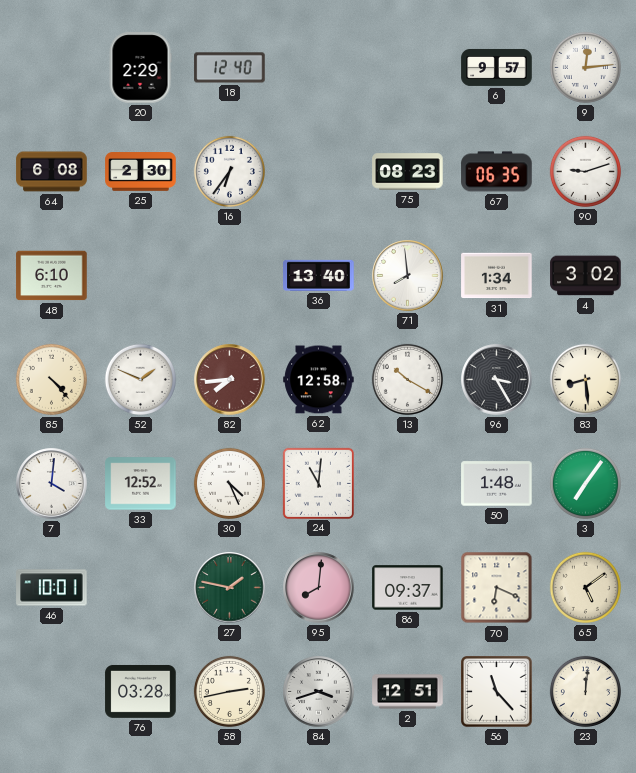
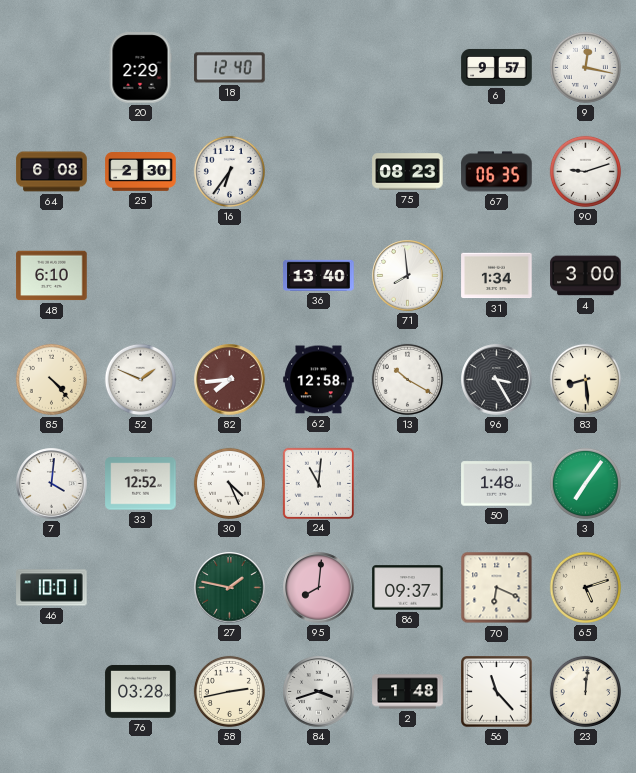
9: 12:14 -> 12:17 (585, 67)
4: 3:02 -> 3:00 (586, 276)
65: 5:09 -> 5:12 (585, 587)
2: 12:51 -> 1:48 (408, 692)
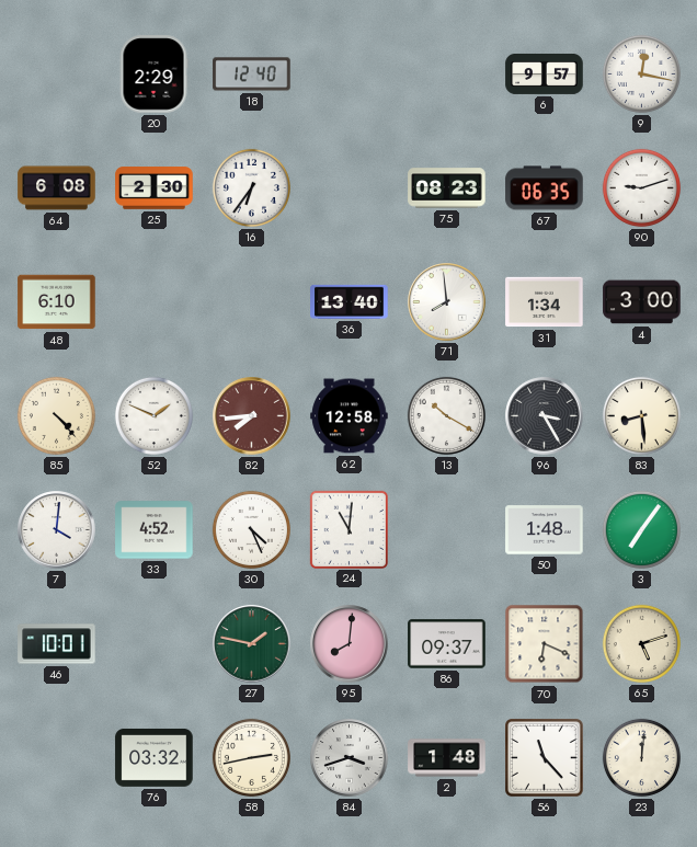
33: 12:52 -> 4:52 (155, 530)
76: 03:28 -> 03:32 (155, 757)
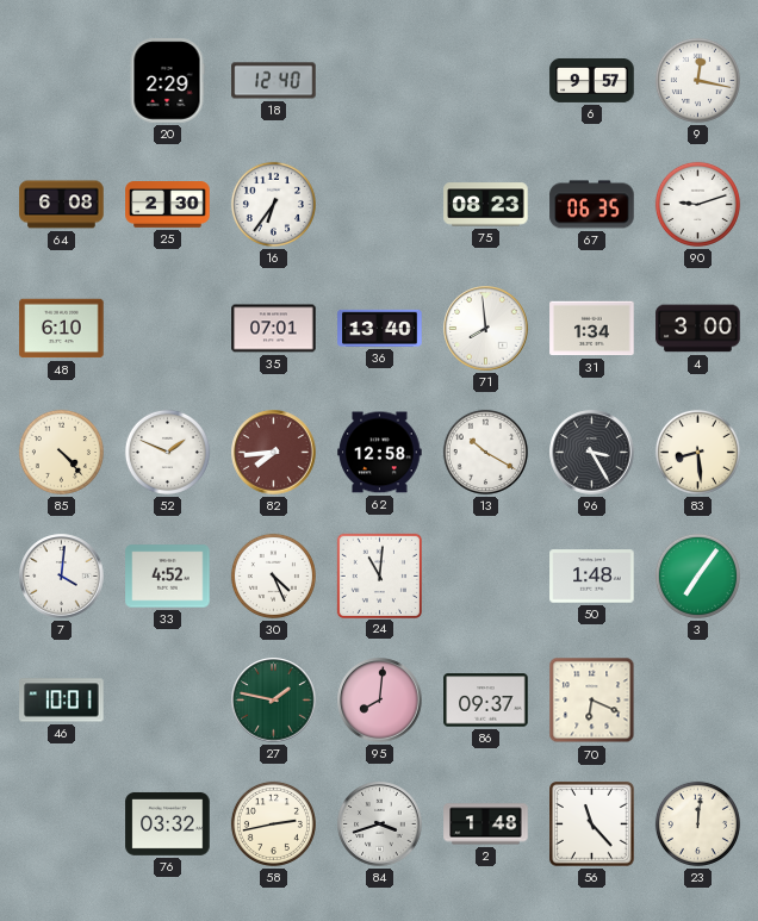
35: none -> 07:01 (274, 329)
65: 5:12 -> none (641, 643)
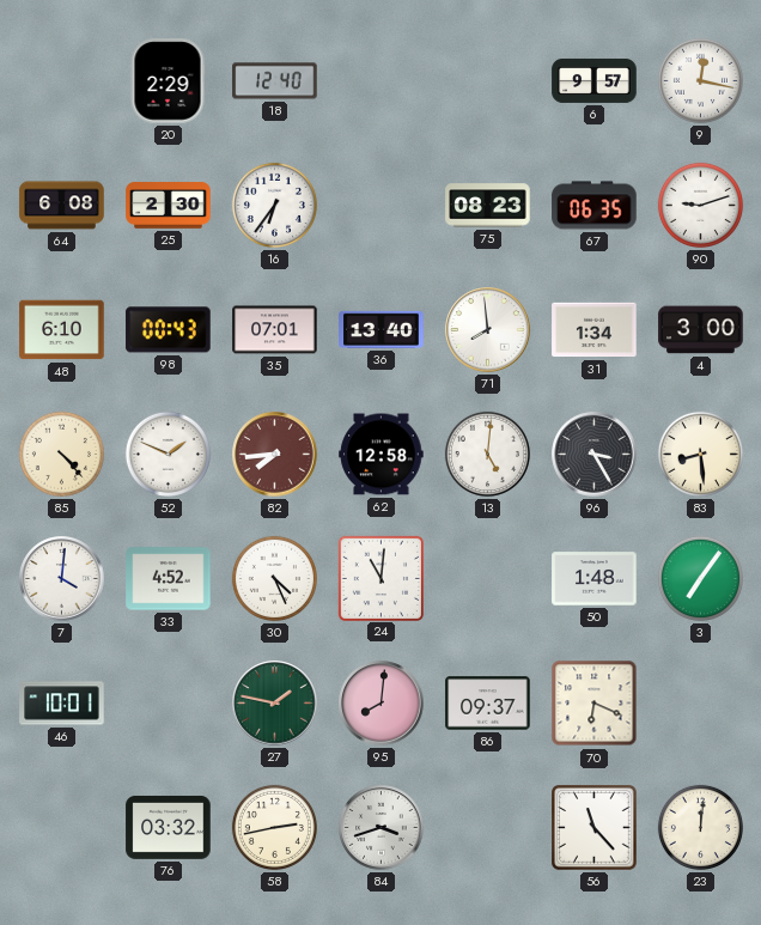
98: none -> 00:43 (169, 330)
13: 10:20 -> 5:01 (487, 454)
2: 1:48 -> none (486, 824)
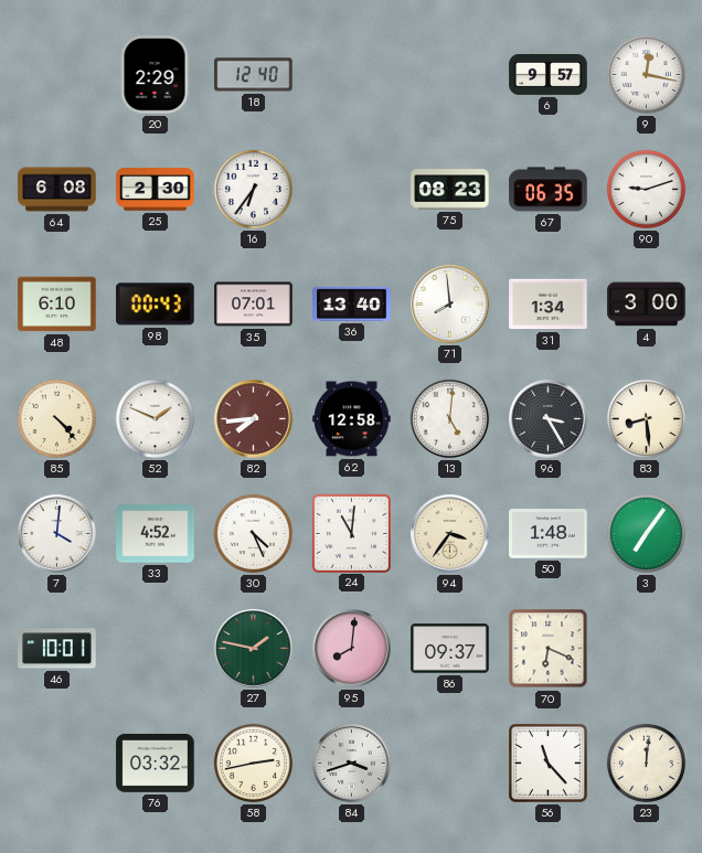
94: none -> 3:36 (450, 534)
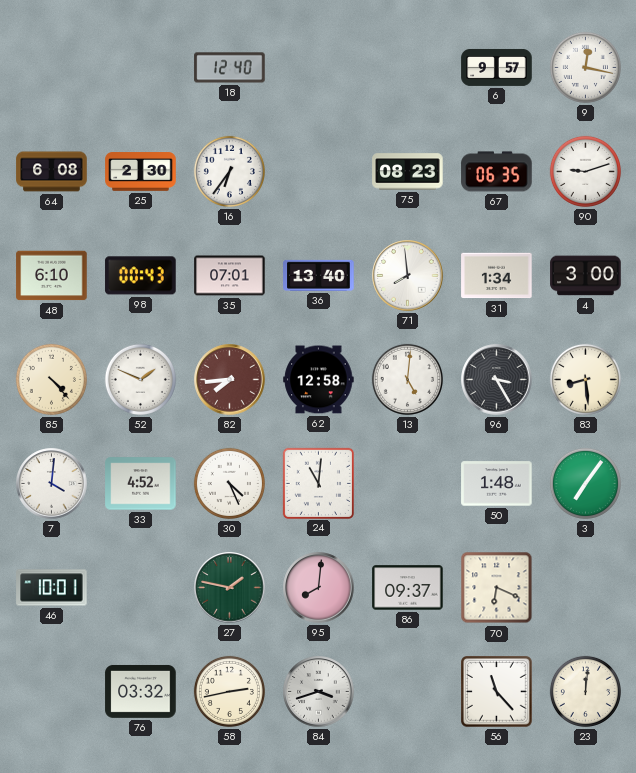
20: 2:29 -> none (155, 75)
94: 3:36 -> none (450, 534)
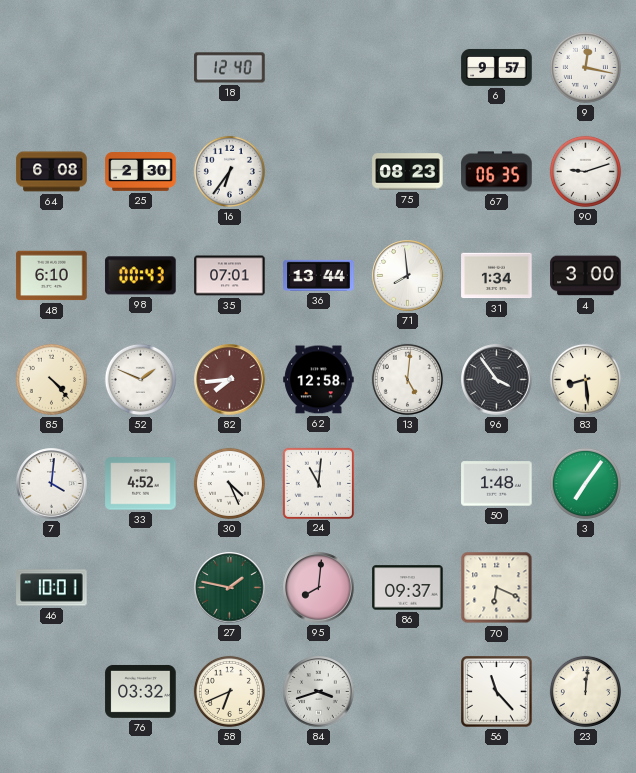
36: 13:40 -> 13:44 (319, 275)
96: 3:25 -> 3:54 (497, 380)
58: 2:43 -> 6:41 (229, 691)
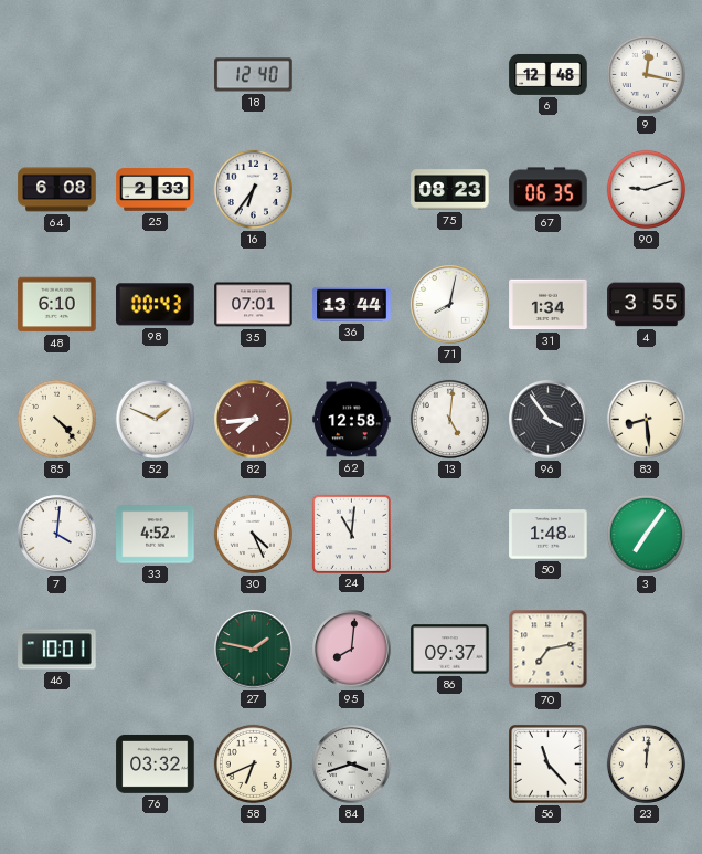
6: 9:57 -> 12:48 (549, 74)
25: 2:30 -> 2:33 (156, 190)
71: 7:59 -> 8:02 (450, 305)
4: 3:00 -> 3:55 (647, 305)
70: 6:19 -> 7:13 (549, 650)
